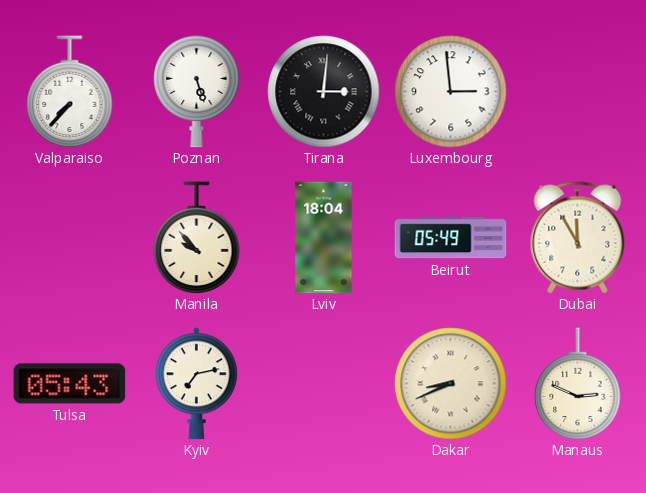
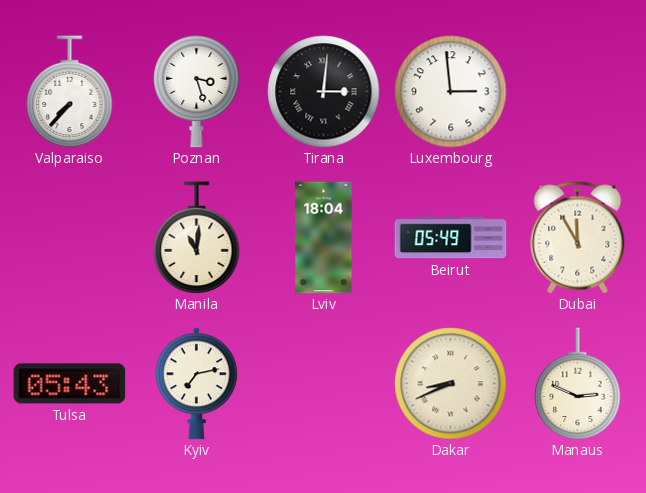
Poznan: 5:27 -> 3:27 (197, 91)
Manila: 9:53 -> 11:01 (197, 238)
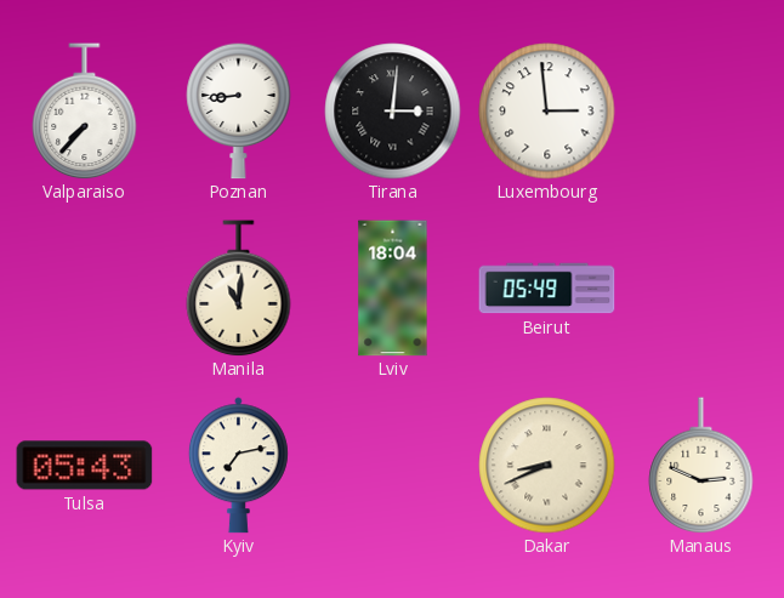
Poznan: 3:27 -> 8:44 (239, 110)
Dubai: 11:55 -> none (578, 238)
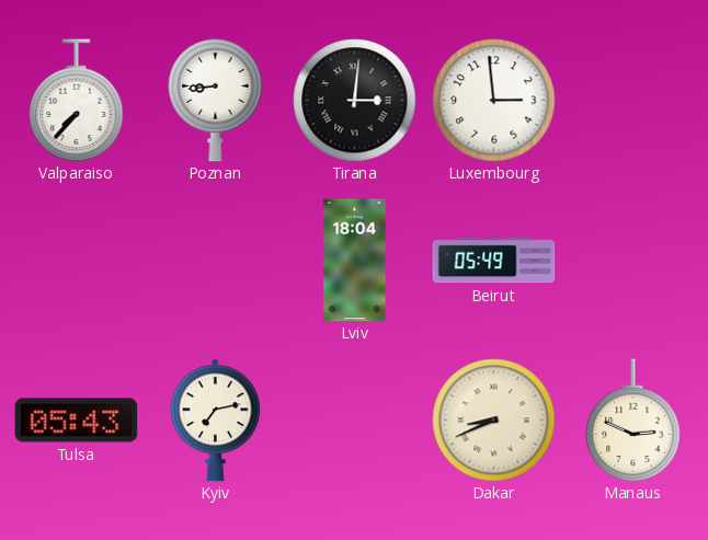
Manila: 11:01 -> none (239, 289)
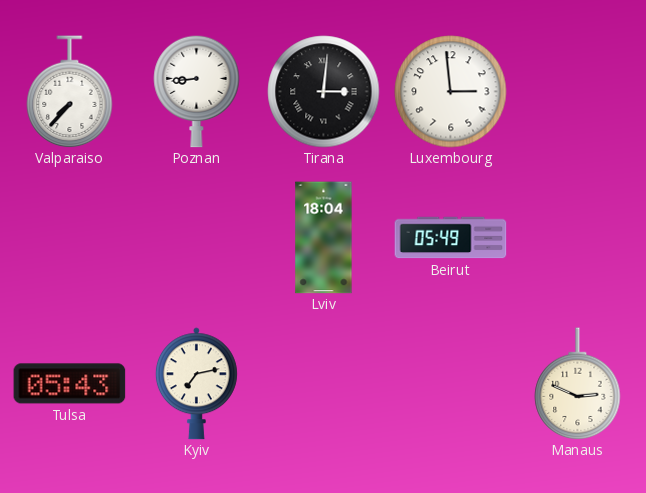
Dakar: 8:41 -> none (494, 421)
